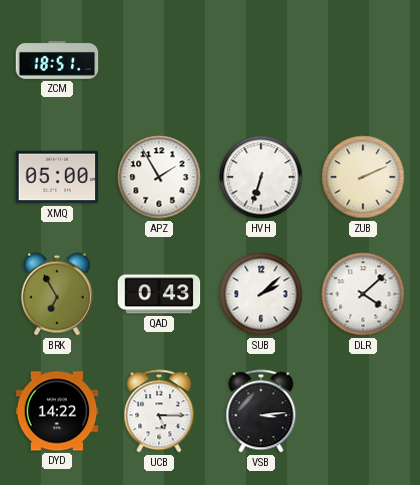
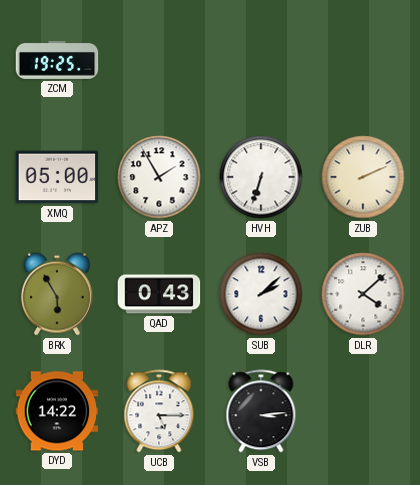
ZCM: 18:51 -> 19:25 (57, 60)
BRK: 6:55 -> 5:55 (57, 294)
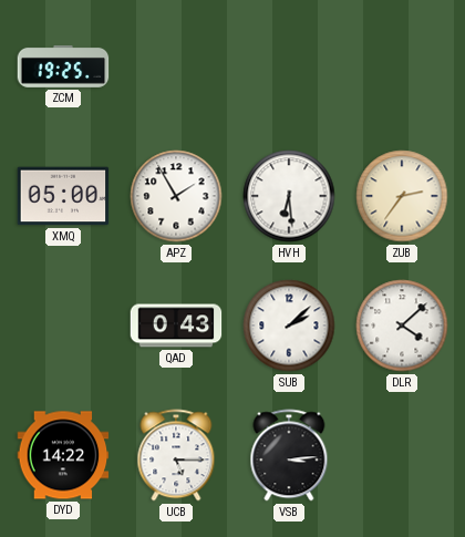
HVH: 6:33 -> 6:29 (289, 196)
ZUB: 2:11 -> 2:36 (402, 196)
BRK: 5:55 -> none (57, 294)
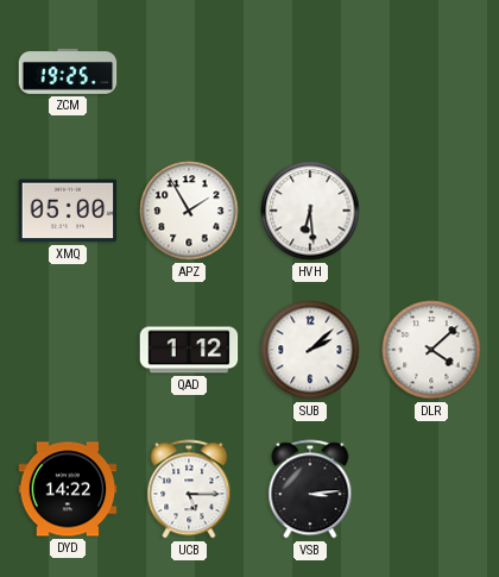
ZUB: 2:36 -> none (402, 196)
QAD: 0:43 -> 1:12 (189, 350)
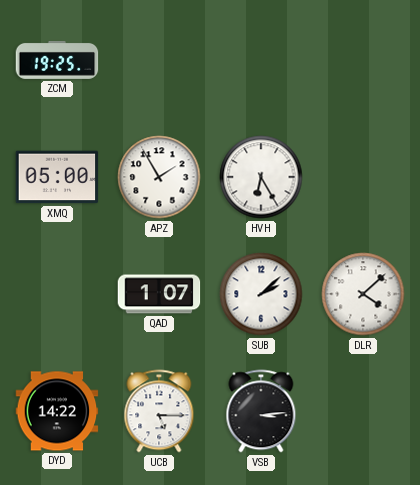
HVH: 6:29 -> 6:25 (261, 177)
QAD: 1:12 -> 1:07 (159, 294)
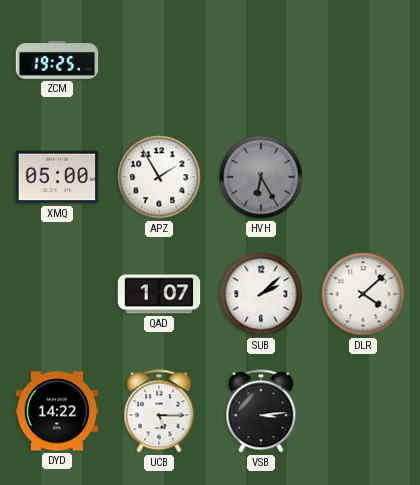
HVH dial: white -> grey (261, 177)
